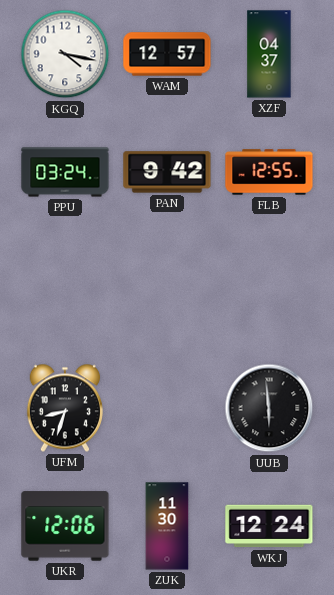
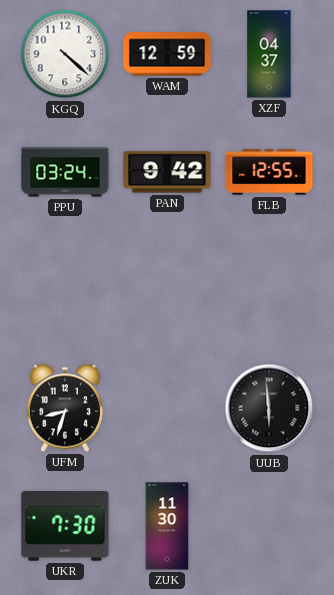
KGQ: 4:17 -> 4:22 (65, 54)
WAM: 12:57 -> 12:59 (167, 54)
UKR: 12:06 -> 7:30 (65, 526)
WKJ: 12:24 -> none (269, 526)
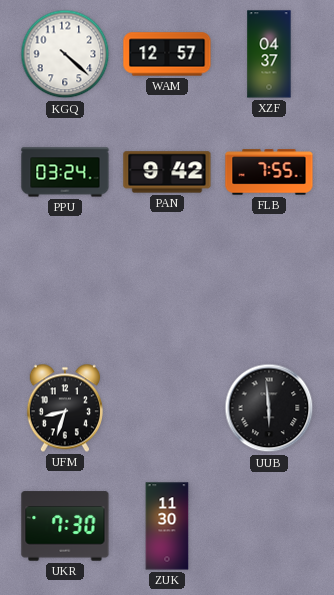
WAM: 12:59 -> 12:57 (167, 54)
FLB: 12:55 -> 7:55 (269, 172)
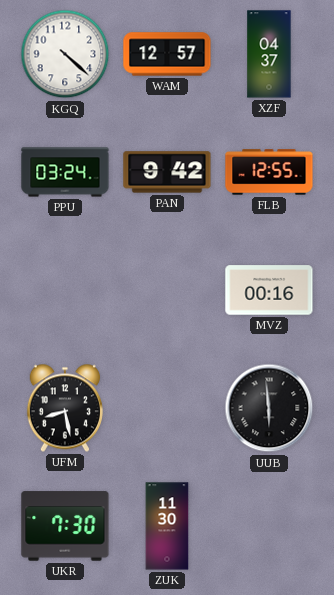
FLB: 7:55 -> 12:55 (269, 172)
MVZ: none -> 00:16 (269, 290)
UFM: 8:33 -> 8:28 (65, 408)
